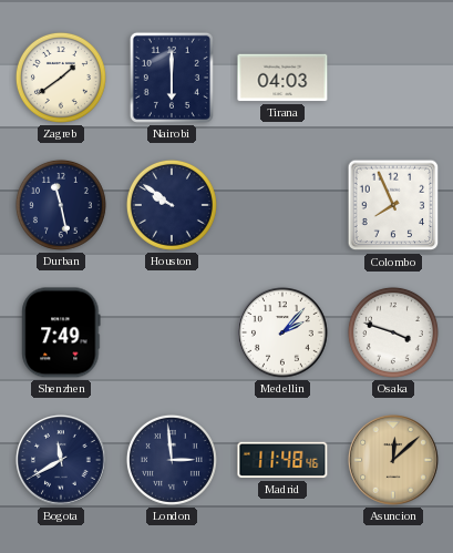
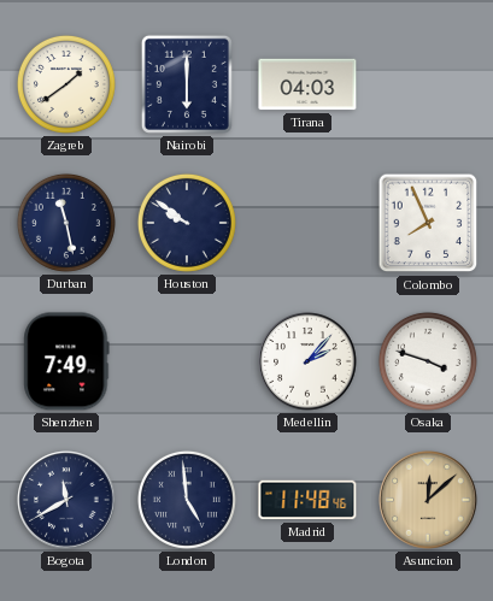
London: 2:59 -> 4:59 (187, 500)
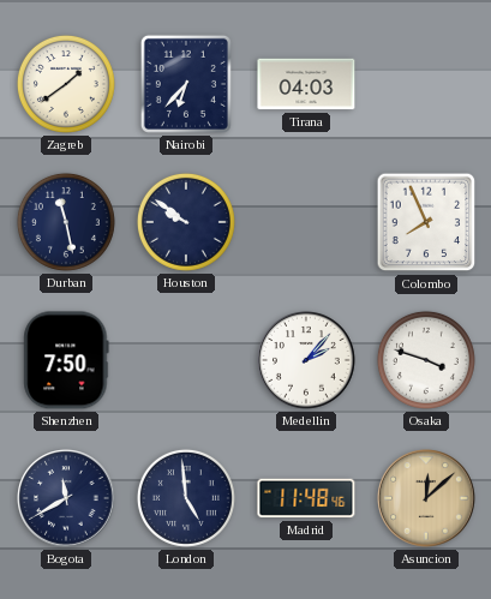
Nairobi: 6:00 -> 6:37 (186, 84)
Shenzhen: 7:49 -> 7:50 (66, 360)
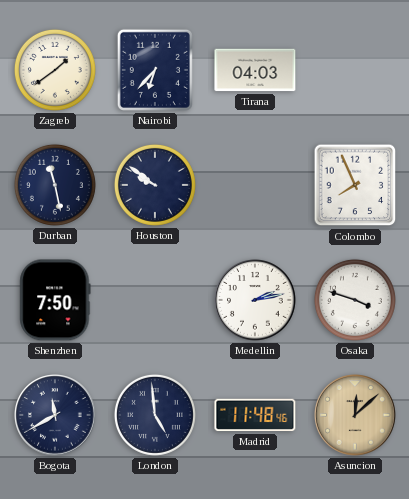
Medellin: 2:07 -> 2:13 (255, 300)
